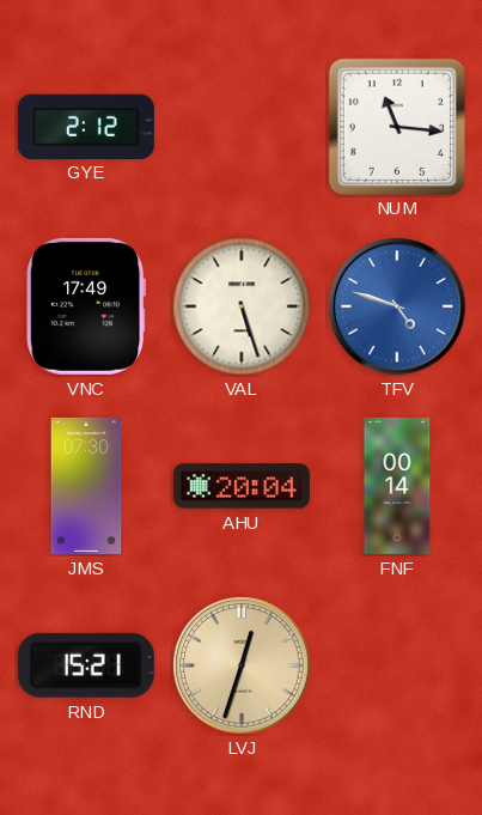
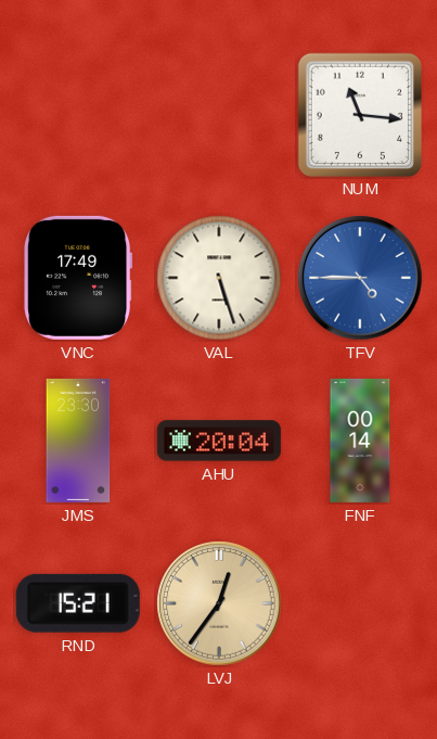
GYE: 2:12 -> none (86, 126)
TFV: 4:48 -> 4:45 (360, 278)
JMS: 07:30 -> 23:30 (78, 441)
LVJ: 12:33 -> 12:36 (219, 603)
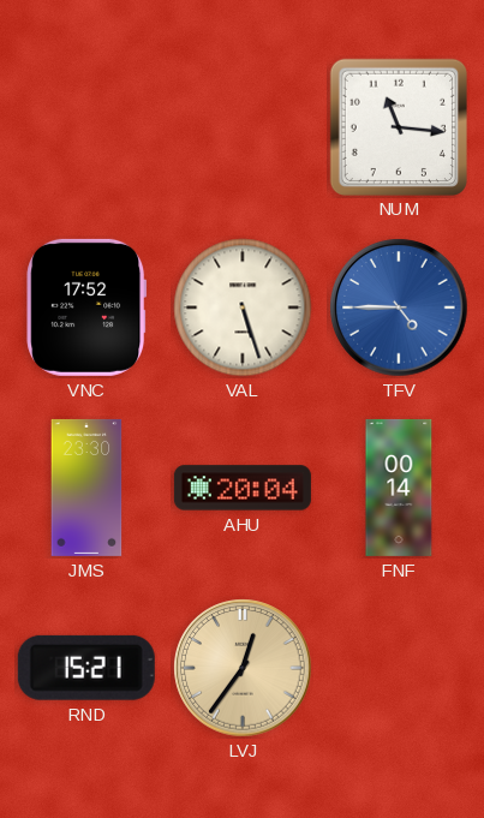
VNC: 17:49 -> 17:52 (86, 308)
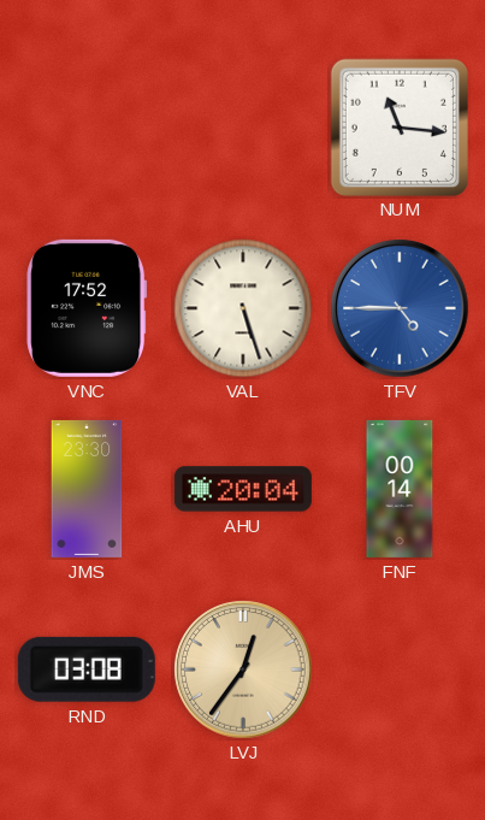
RND: 15:21 -> 03:08 (87, 669)
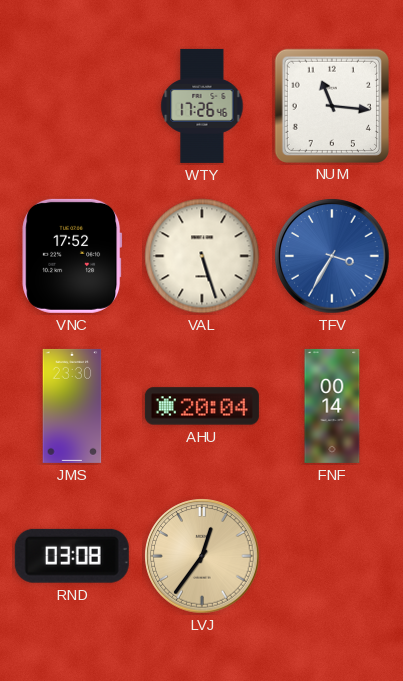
WTY: none -> 17:26 (202, 106)
TFV: 4:45 -> 3:35 (332, 256)
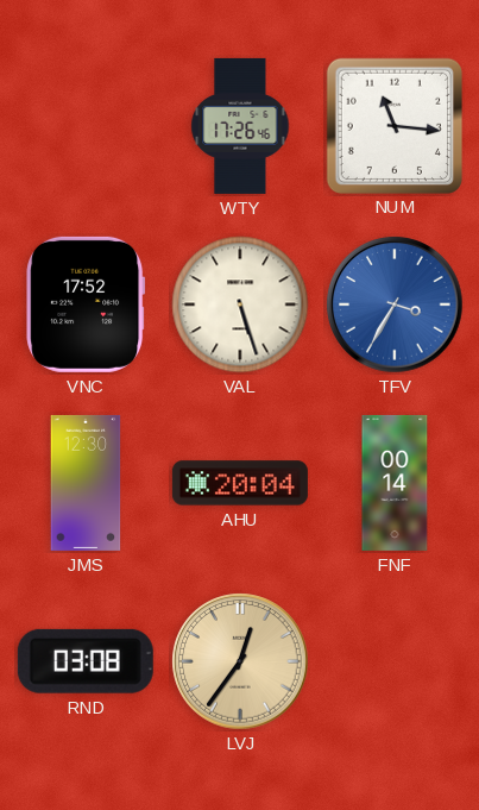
JMS: 23:30 -> 12:30 (86, 483)
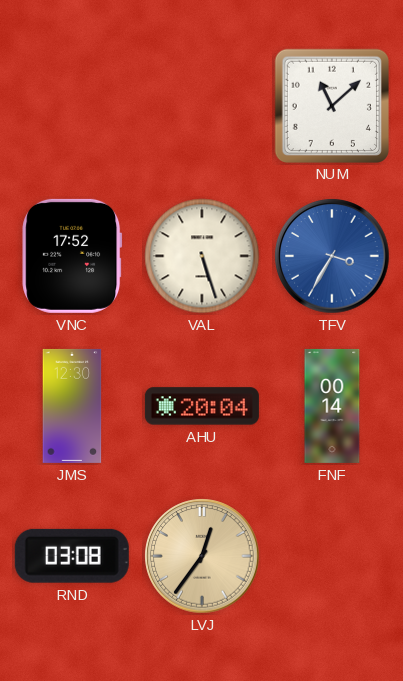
WTY: 17:26 -> none (240, 126)
NUM: 11:16 -> 11:08 (331, 105)
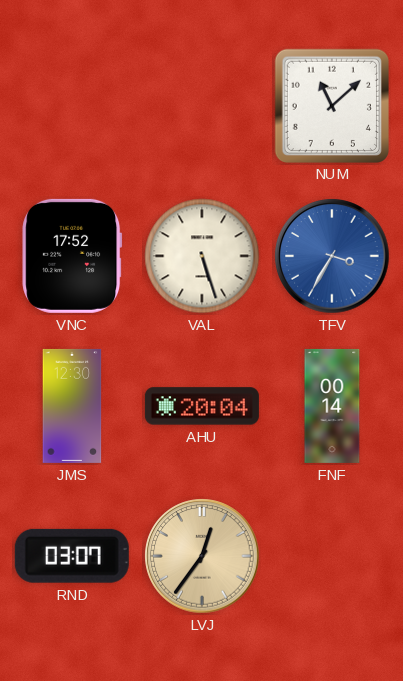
RND: 03:08 -> 03:07 (72, 556)
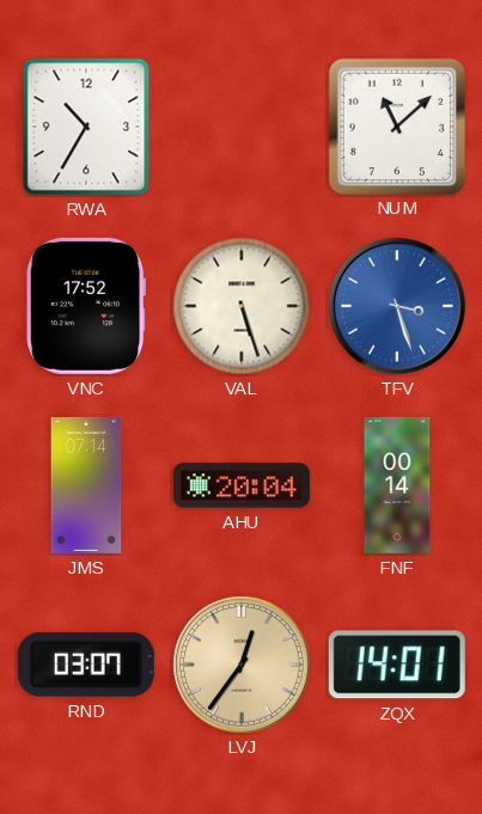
RWA: none -> 10:35 (86, 127)
TFV: 3:35 -> 3:27 (397, 306)
JMS: 12:30 -> 07:14 (86, 485)
ZQX: none -> 14:01 (397, 665)
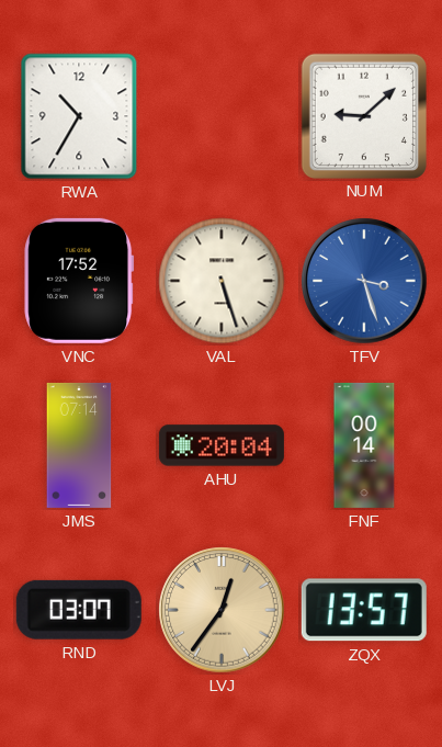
NUM: 11:08 -> 9:08 (363, 115)
ZQX: 14:01 -> 13:57 (364, 610)
